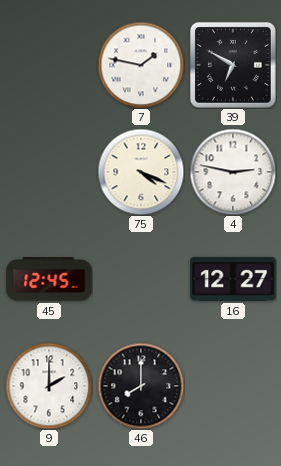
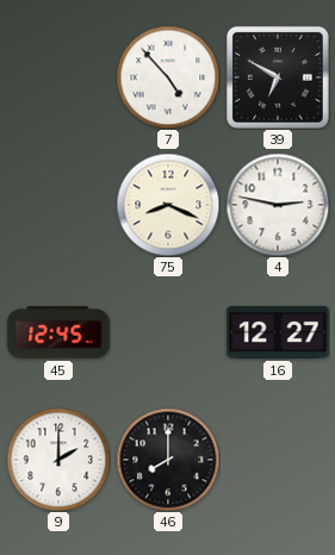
7: 1:47 -> 4:53 (168, 77)
75: 4:19 -> 8:19 (168, 205)
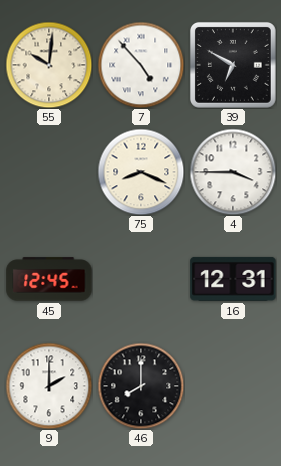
55: none -> 10:01 (49, 65)
4: 2:47 -> 3:45 (233, 172)
16: 12:27 -> 12:31 (233, 279)
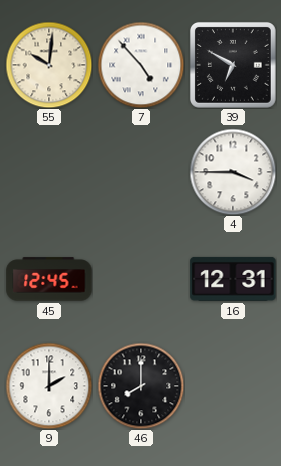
75: 8:19 -> none (141, 172)
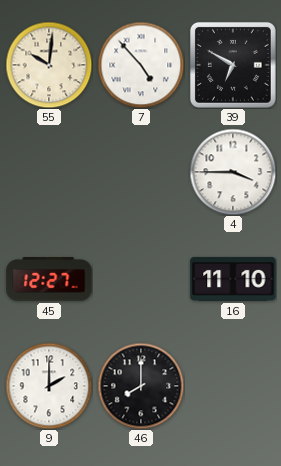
45: 12:45 -> 12:27 (49, 279)
16: 12:31 -> 11:10 (233, 279)
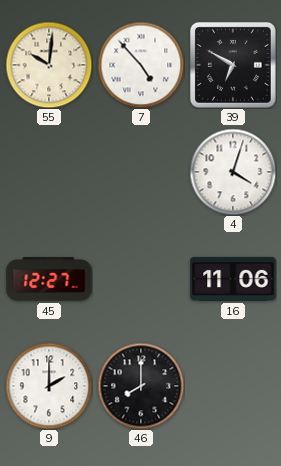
4: 3:45 -> 4:03 (233, 172)
16: 11:10 -> 11:06 (233, 279)
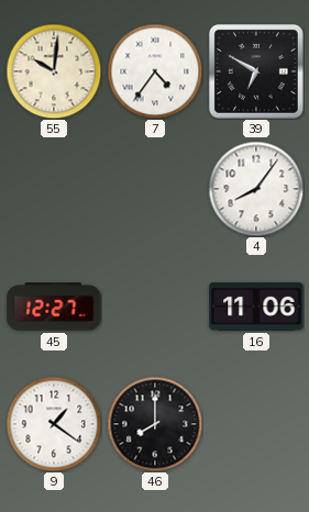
7: 4:53 -> 4:36 (155, 71)
4: 4:03 -> 8:06 (256, 189)
9: 2:00 -> 1:21 (54, 424)
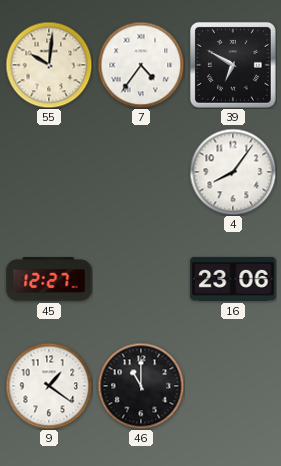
16: 11:06 -> 23:06 (233, 279)
46: 8:00 -> 11:00 (141, 386)
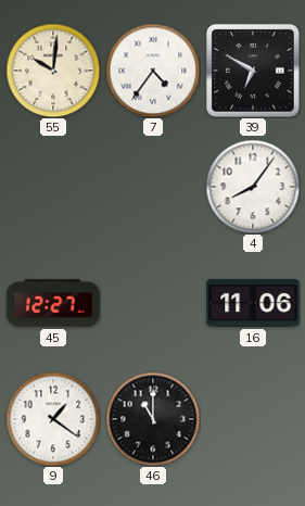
16: 23:06 -> 11:06 (253, 303)
